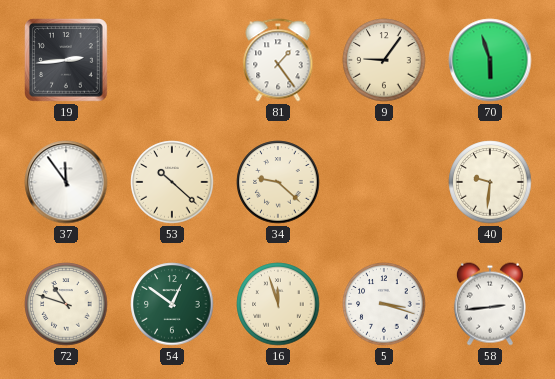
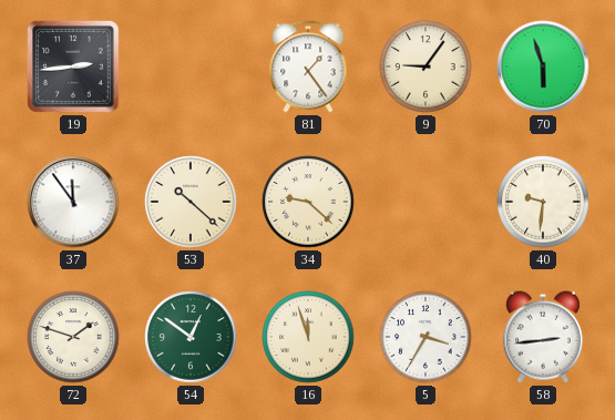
72: 10:48 -> 1:48 (73, 337)
5: 3:18 -> 3:35 (426, 337)
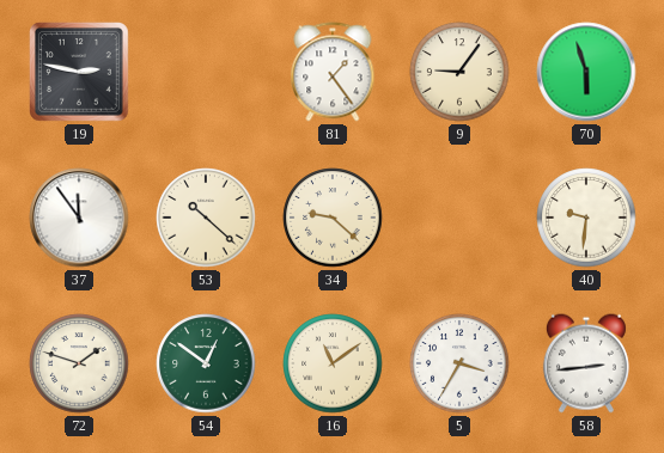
19: 2:44 -> 2:47 (80, 73)
16: 11:57 -> 11:09 (333, 363)
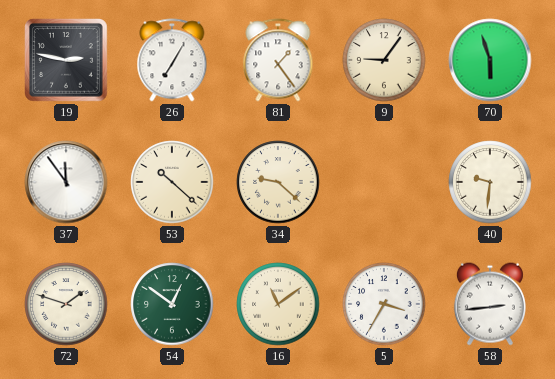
26: none -> 7:05 (172, 60)
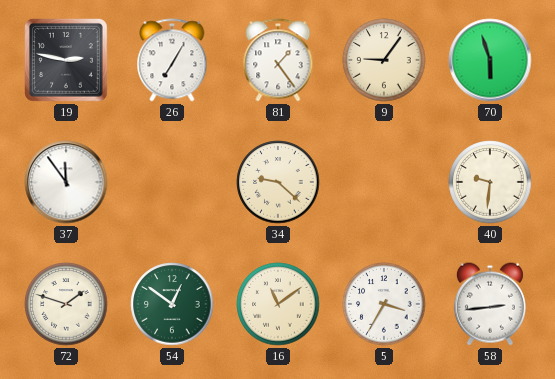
53: 10:22 -> none (172, 182)
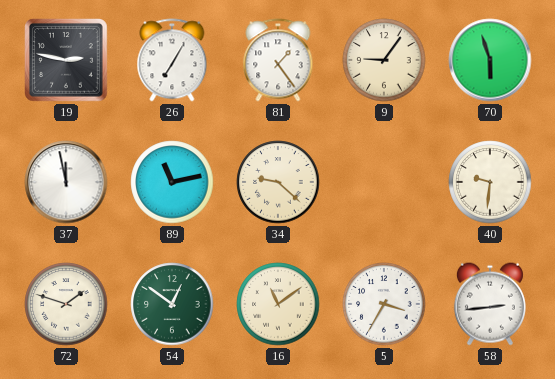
37: 11:54 -> 11:58 (66, 182)
89: none -> 11:13 (172, 182)
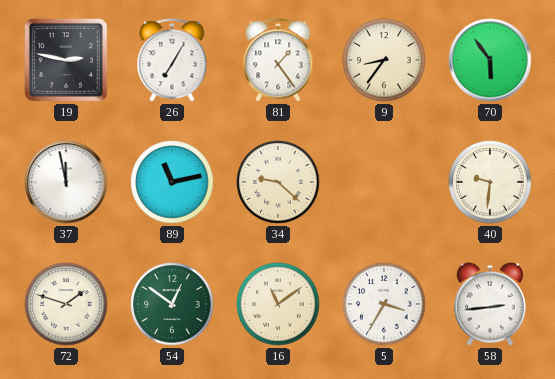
9: 9:06 -> 8:36 (384, 60)
70: 5:57 -> 5:54 (490, 60)
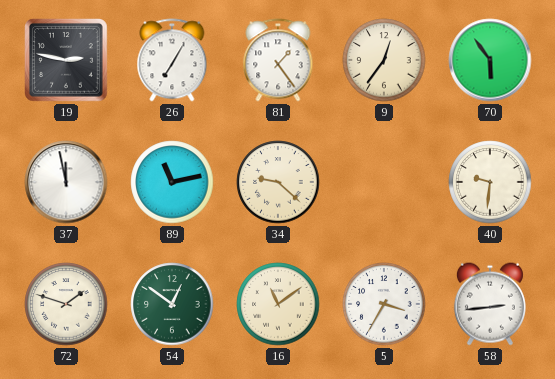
9: 8:36 -> 12:36 (384, 60)
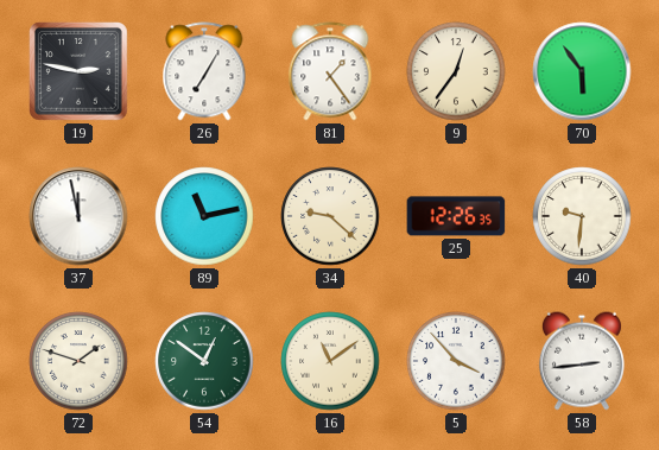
25: none -> 12:26 (456, 216)
5: 3:35 -> 3:53 (456, 361)
